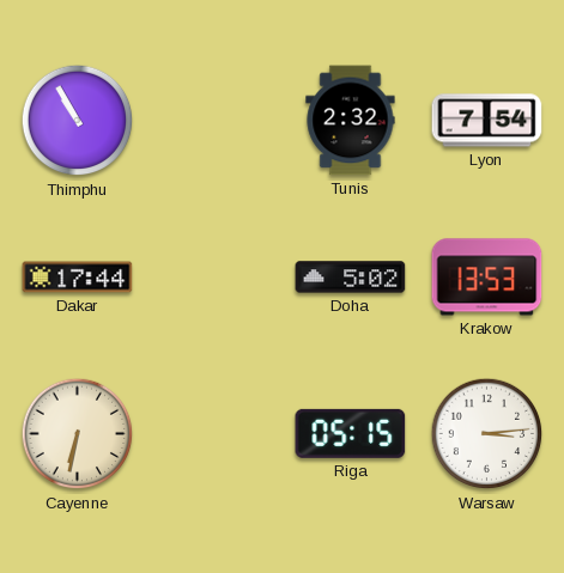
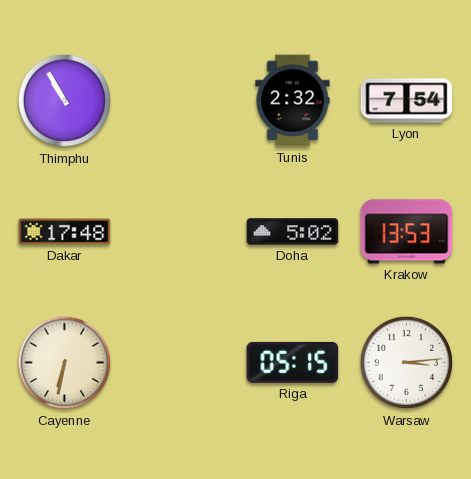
Dakar: 17:44 -> 17:48 (65, 232)
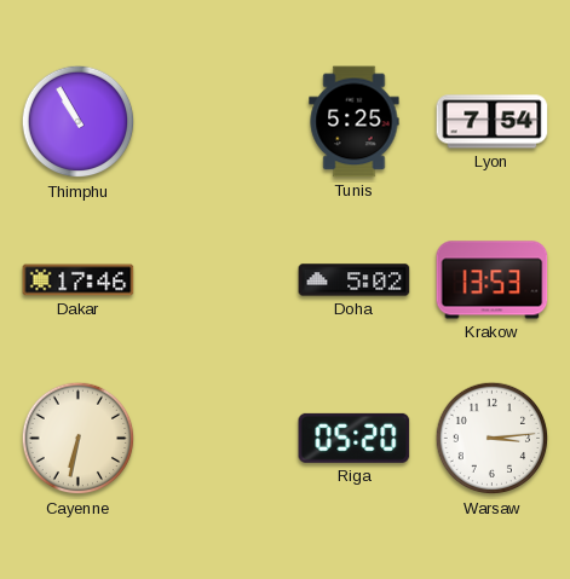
Tunis: 2:32 -> 5:25 (355, 122)
Dakar: 17:48 -> 17:46 (79, 280)
Riga: 05:15 -> 05:20 (355, 438)
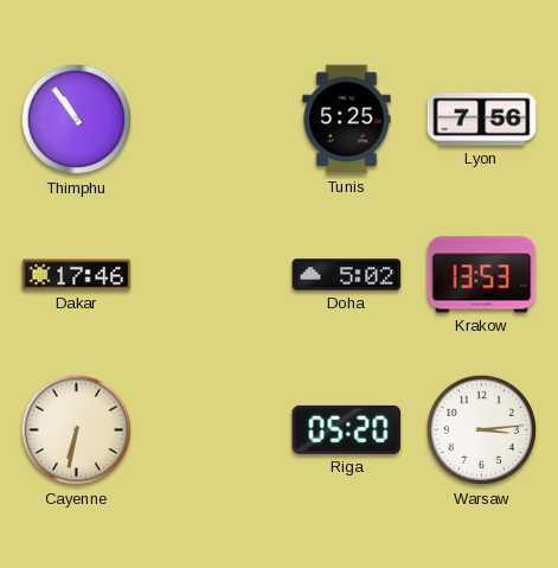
Thimphu: 10:55 -> 10:54 (77, 120)
Lyon: 7:54 -> 7:56 (482, 120)
